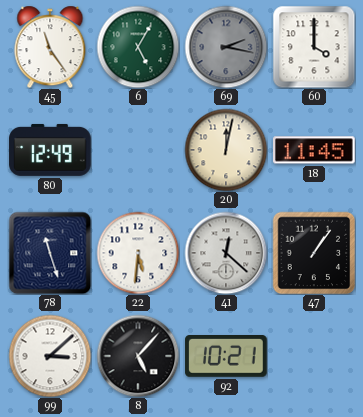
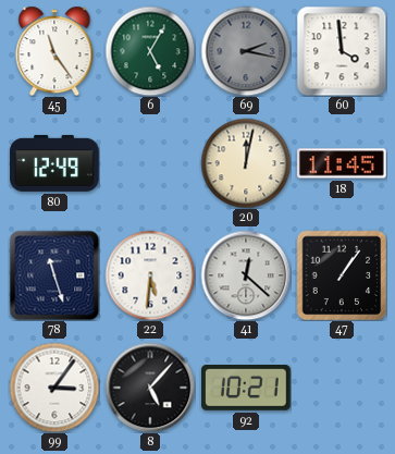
60: 4:00 -> 3:59 (342, 51)
99: 3:08 -> 3:06 (54, 388)
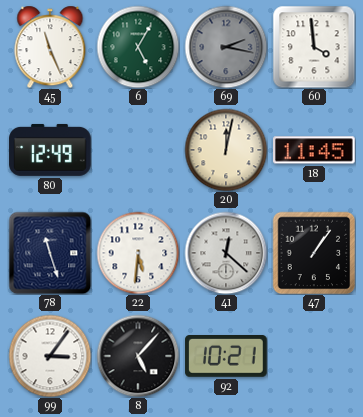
45: 11:24 -> 11:26 (50, 47)
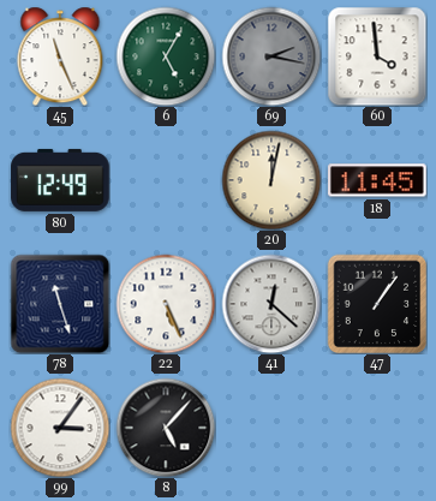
22: 5:31 -> 5:26 (166, 304)
92: 10:21 -> none (226, 357)
